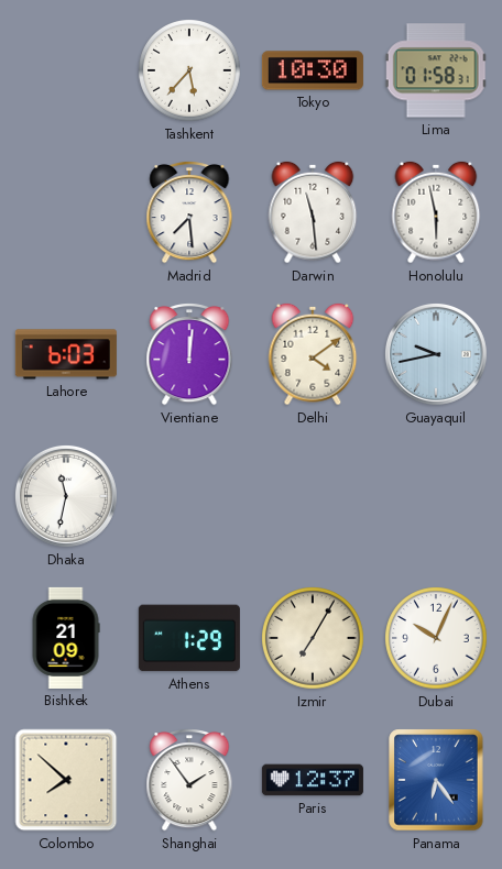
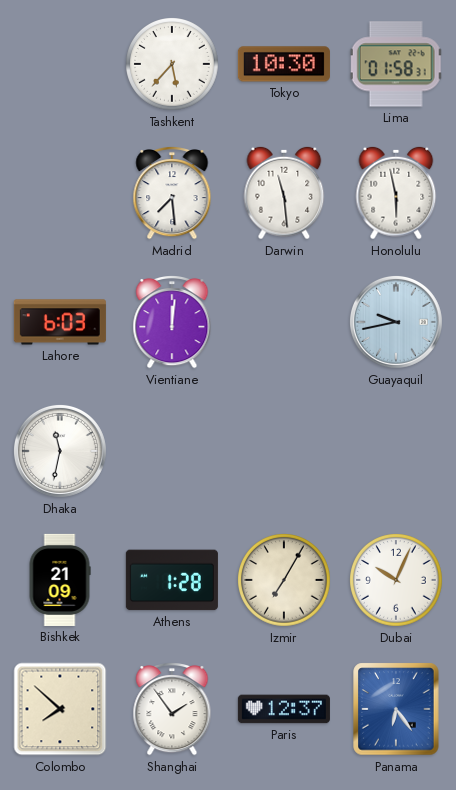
Delhi: 4:09 -> none (313, 354)
Athens: 1:29 -> 1:28 (172, 580)
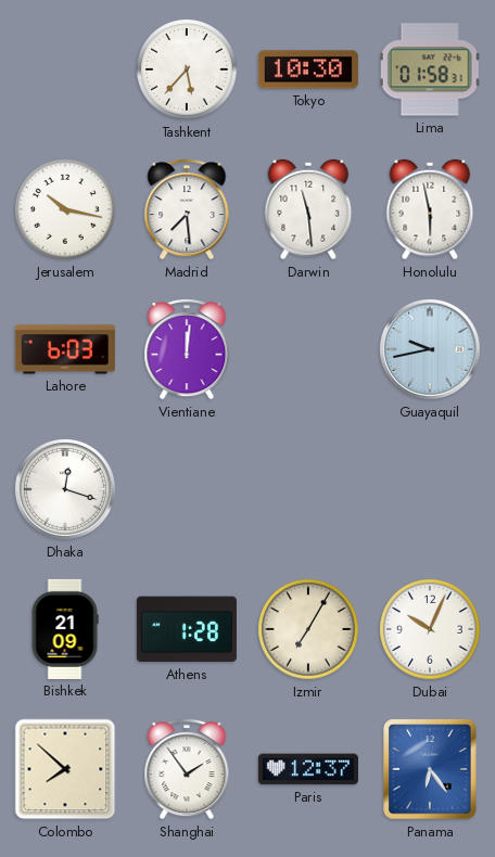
Jerusalem: none -> 10:17 (66, 210)
Dhaka: 11:32 -> 12:18 (65, 489)
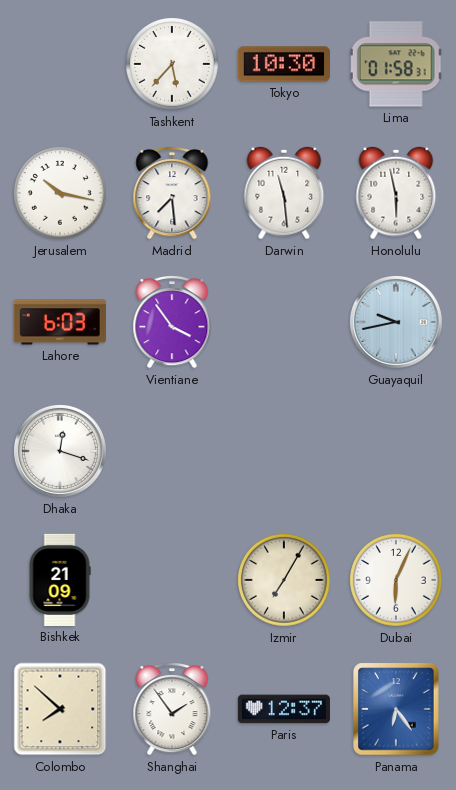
Vientiane: 12:01 -> 3:54 (172, 323)
Athens: 1:28 -> none (187, 629)
Dubai: 10:04 -> 6:04 (397, 581)
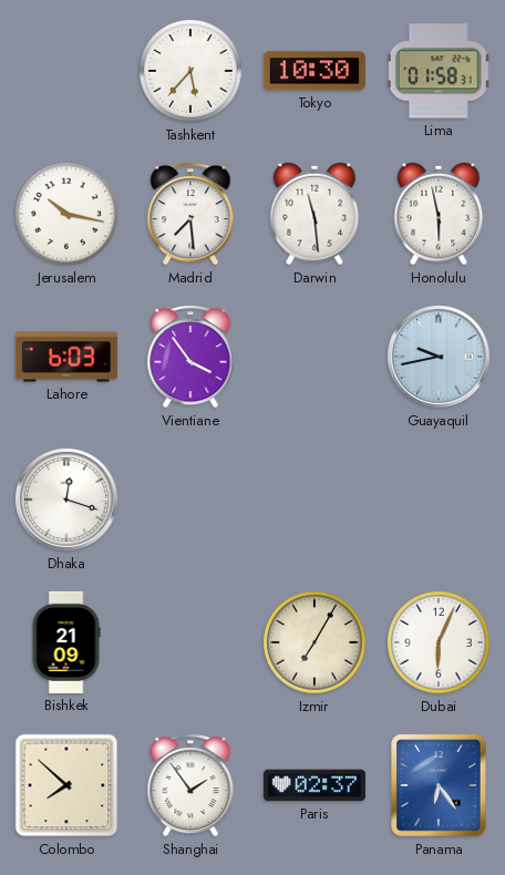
Paris: 12:37 -> 02:37 (315, 785)
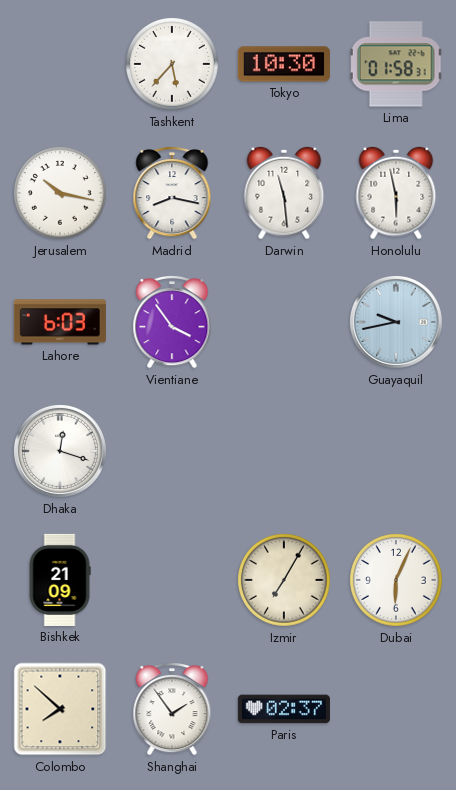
Madrid: 7:29 -> 8:17 (172, 194)
Panama: 6:24 -> none (439, 785)
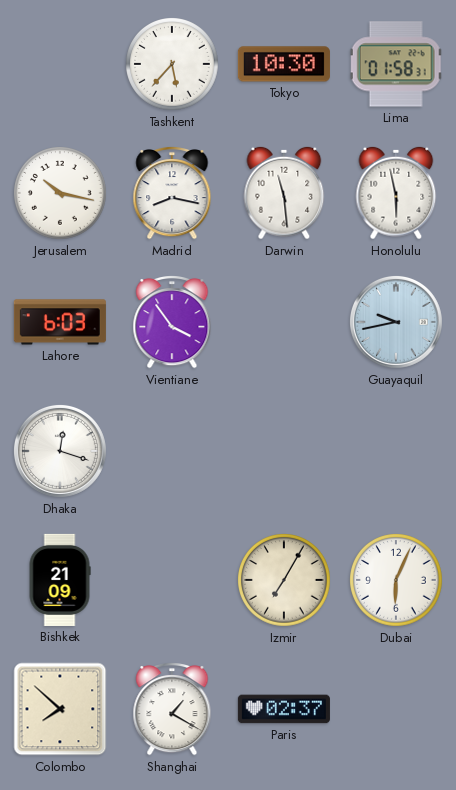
Shanghai: 1:54 -> 1:20 (172, 710)
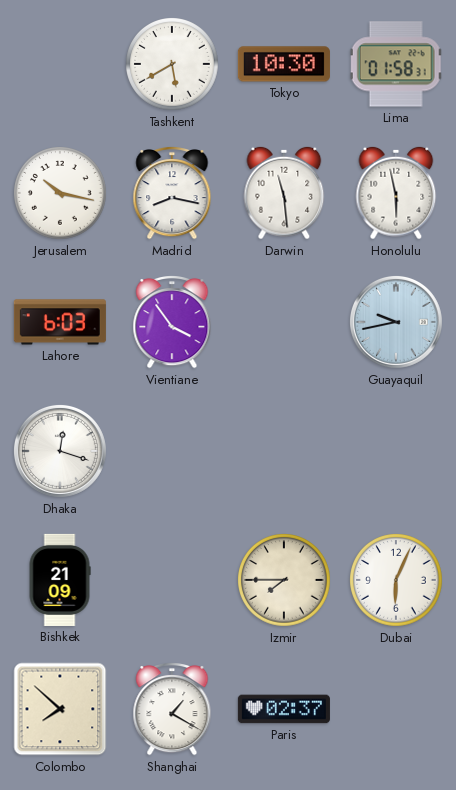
Tashkent: 5:37 -> 5:40 (173, 65)
Izmir: 7:05 -> 7:45 (285, 581)
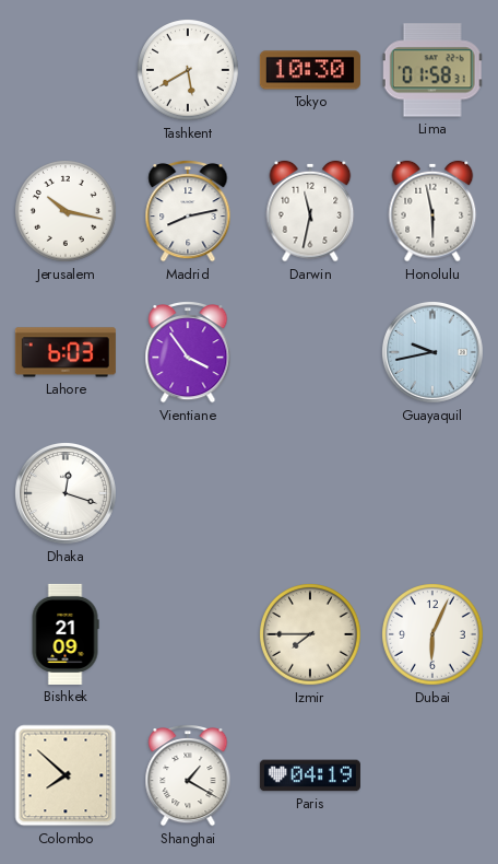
Madrid: 8:17 -> 8:13 (188, 212)
Darwin: 11:29 -> 11:32 (310, 211)
Paris: 02:37 -> 04:19 (310, 775)
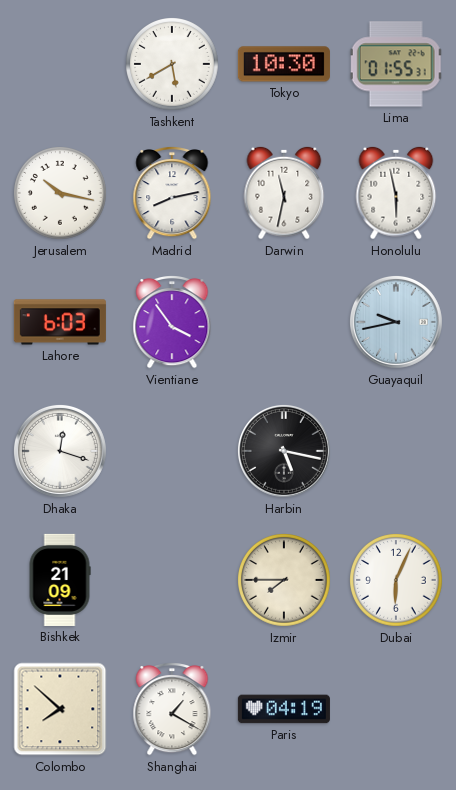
Lima: 01:58 -> 01:55 (396, 64)
Harbin: none -> 5:17 (284, 451)
